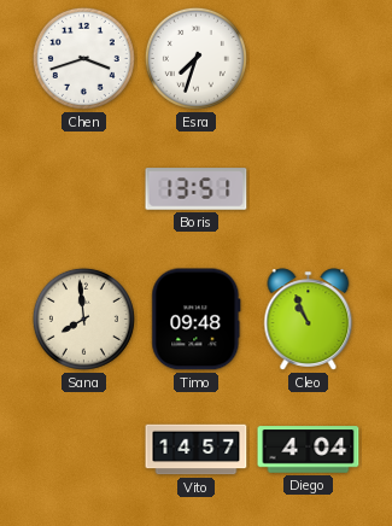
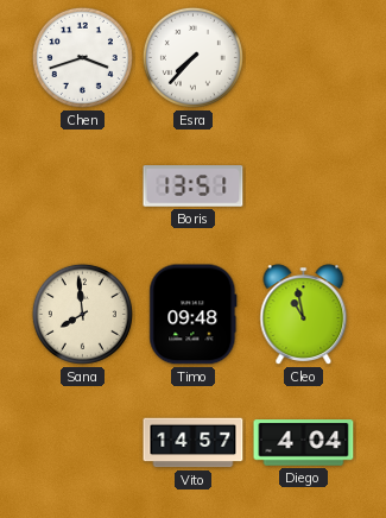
Esra: 7:33 -> 7:37 (192, 57)
Cleo: 10:56 -> 10:58 (304, 315)
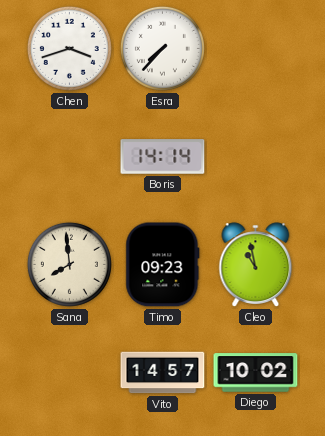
Boris: 13:51 -> 14:14 (163, 157)
Timo: 09:48 -> 09:23 (163, 265)
Diego: 4:04 -> 10:02 (256, 373)
